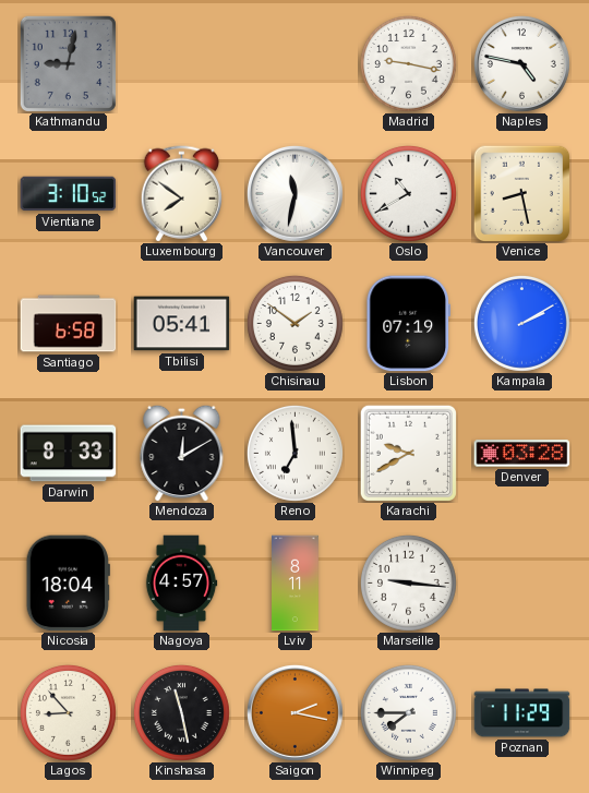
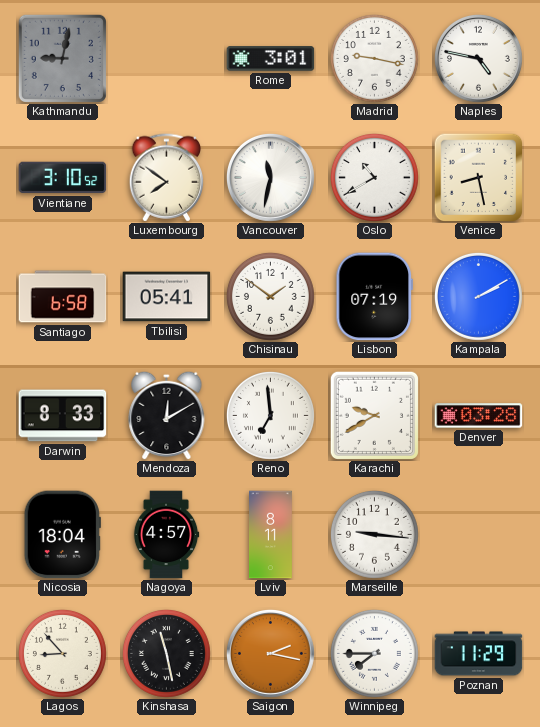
Rome: none -> 3:01 (271, 59)
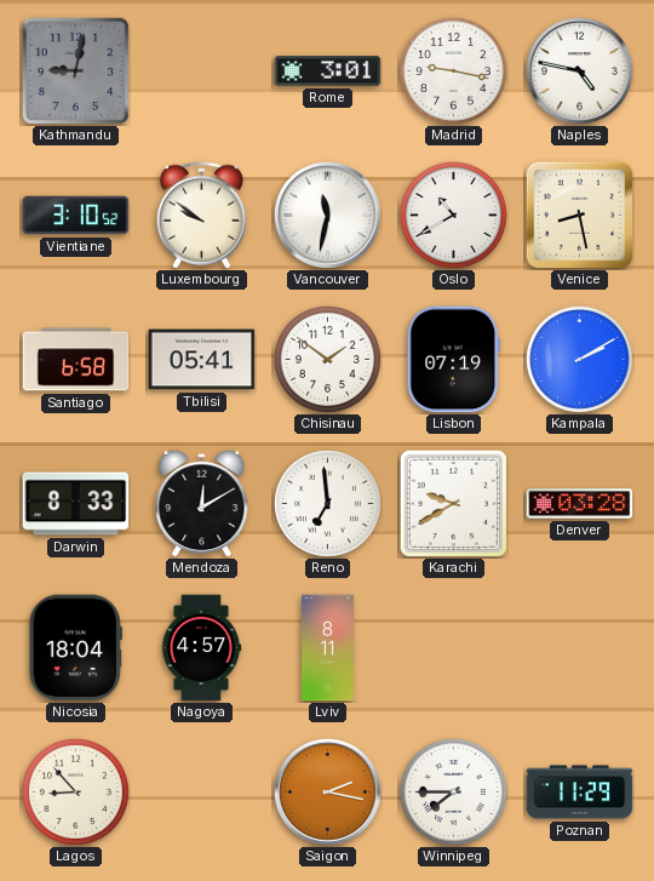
Luxembourg: 7:51 -> 9:51 (202, 216)
Marseille: 9:16 -> none (374, 534)
Kinshasa: 11:28 -> none (166, 653)
